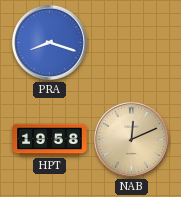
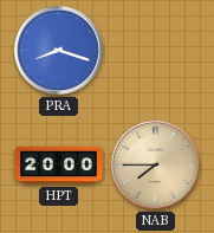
HPT: 19:58 -> 20:00 (59, 166)
NAB: 12:11 -> 7:45 (155, 164)
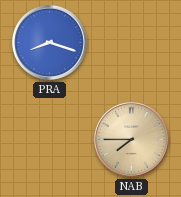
HPT: 20:00 -> none (59, 166)
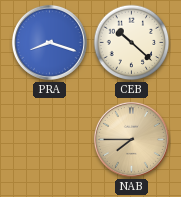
CEB: none -> 10:22 (132, 43)
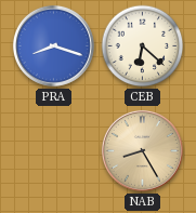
CEB: 10:22 -> 6:22 (143, 46)
NAB: 7:45 -> 8:25 (142, 150)
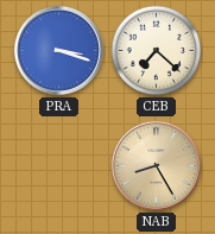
PRA: 8:18 -> 3:18 (58, 50)
CEB: 6:22 -> 7:22 (157, 51)
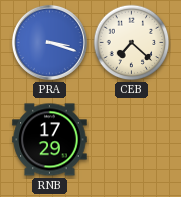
RNB: none -> 17:29 (50, 140)
NAB: 8:25 -> none (156, 165)
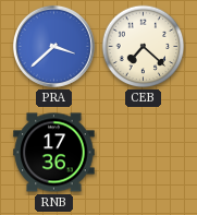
PRA: 3:18 -> 3:38 (53, 46)
RNB: 17:29 -> 17:36 (54, 153)
